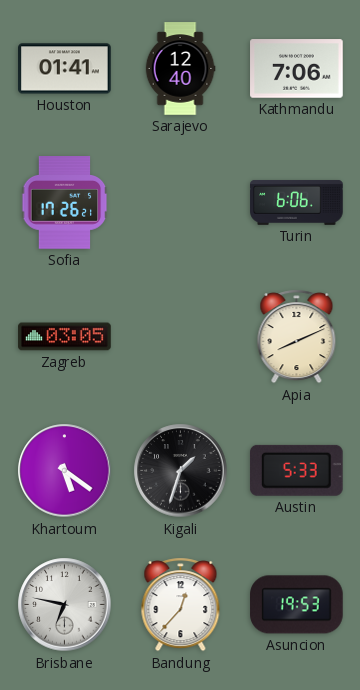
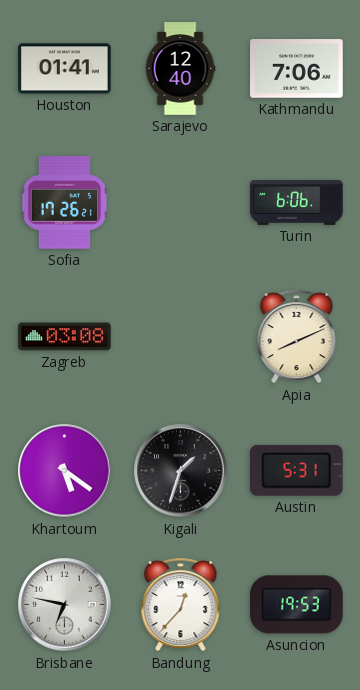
Zagreb: 03:05 -> 03:08 (65, 337)
Austin: 5:33 -> 5:31 (296, 470)
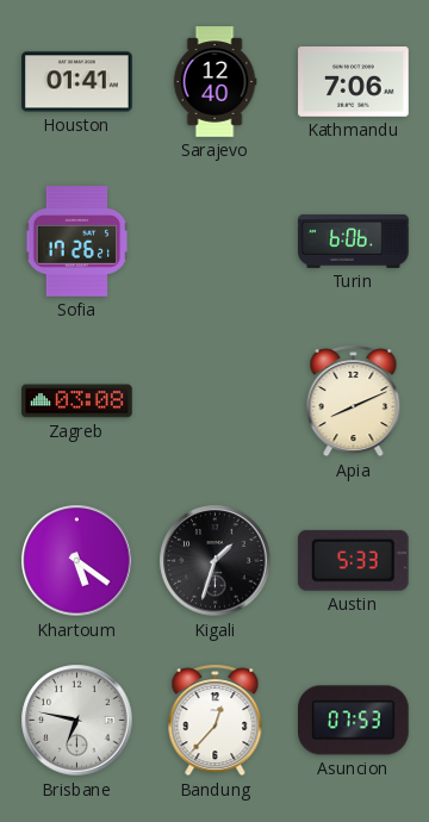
Austin: 5:31 -> 5:33 (353, 560)
Asuncion: 19:53 -> 07:53 (354, 721)
